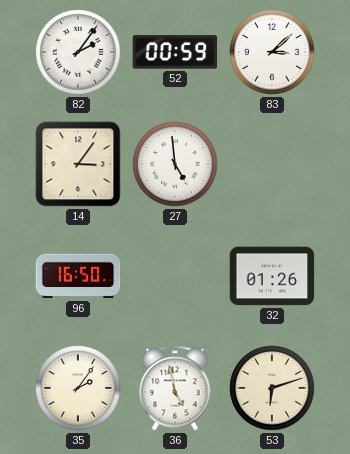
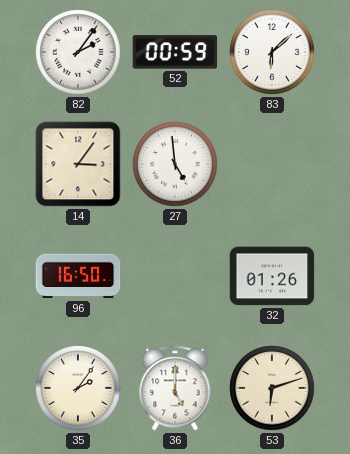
83: 3:08 -> 6:08 (272, 52)
36: 4:58 -> 5:00 (175, 388)
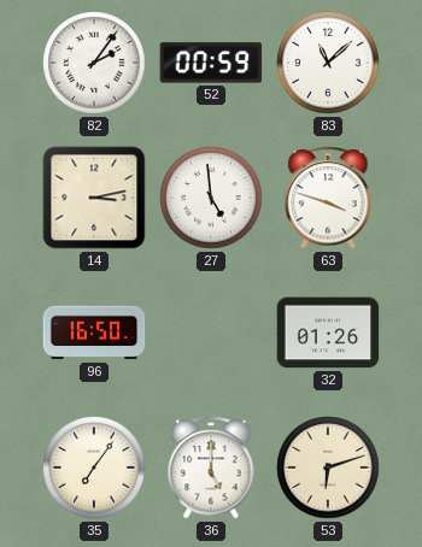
83: 6:08 -> 11:08 (328, 63)
14: 3:06 -> 3:13 (94, 198)
63: none -> 3:48 (328, 198)
35: 2:06 -> 7:06 (94, 467)
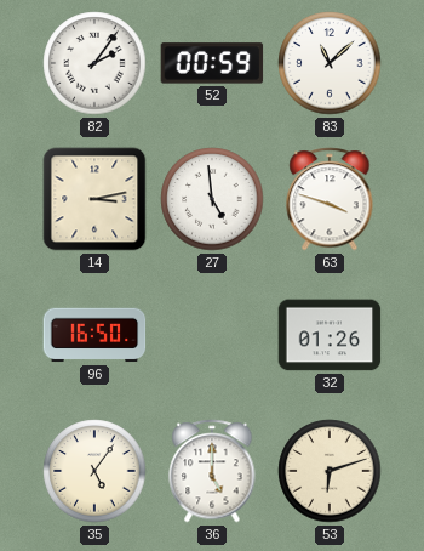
35: 7:06 -> 5:06 (94, 471)
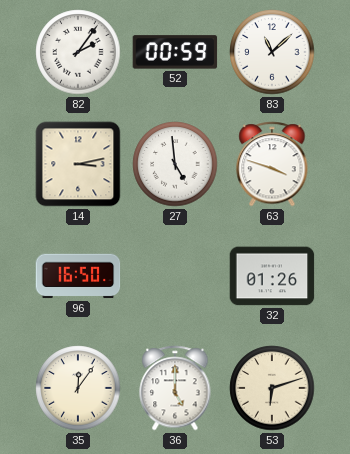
35: 5:06 -> 12:06 (78, 388)
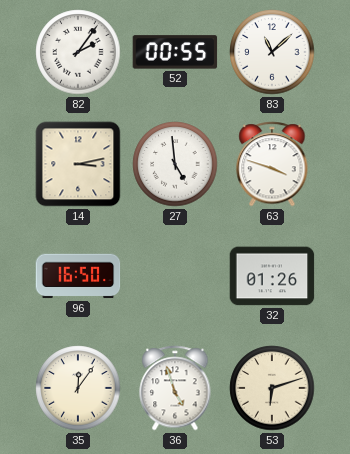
52: 00:59 -> 00:55 (175, 52)
36: 5:00 -> 4:57 (175, 388)
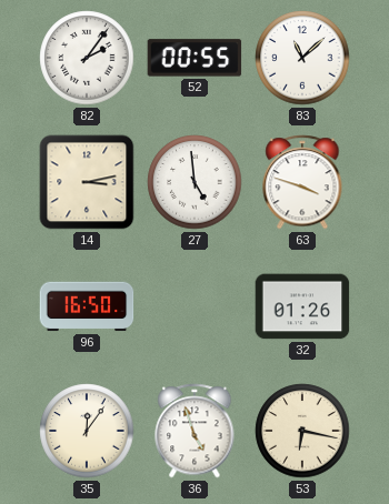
53: 6:12 -> 6:17 (302, 431)
